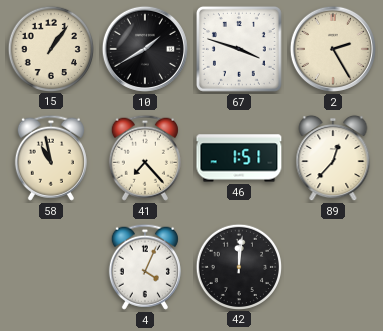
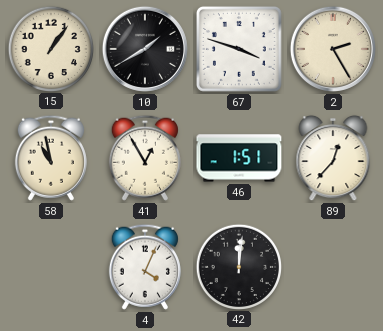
41: 7:23 -> 12:55 (145, 158)
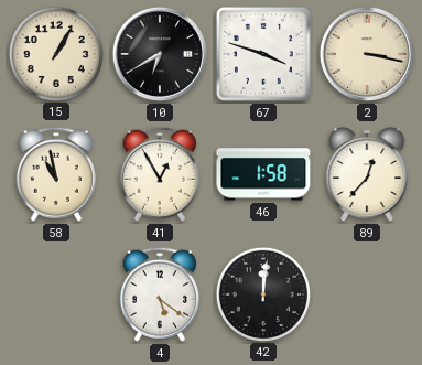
15: 1:06 -> 1:05 (55, 53)
10: 1:40 -> 6:40 (160, 54)
2: 2:25 -> 3:17 (367, 54)
46: 1:51 -> 1:58 (263, 174)
4: 4:04 -> 5:21 (160, 294)
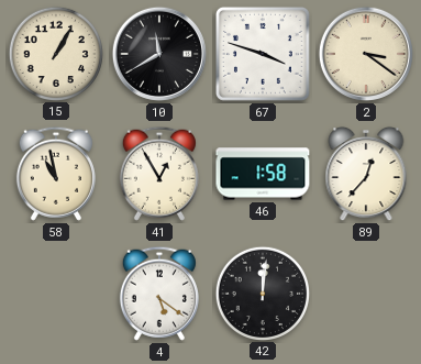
10: 6:40 -> 11:40 (159, 54)
2: 3:17 -> 3:21 (366, 54)
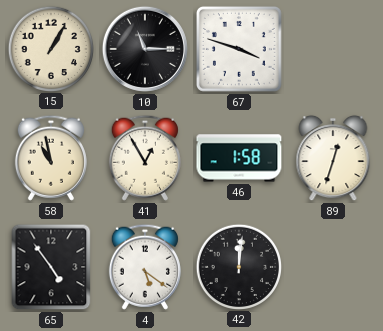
10: 11:40 -> 11:15 (145, 49)
2: 3:21 -> none (366, 54)
89: 12:37 -> 12:33 (333, 158)
65: none -> 4:54 (51, 267)
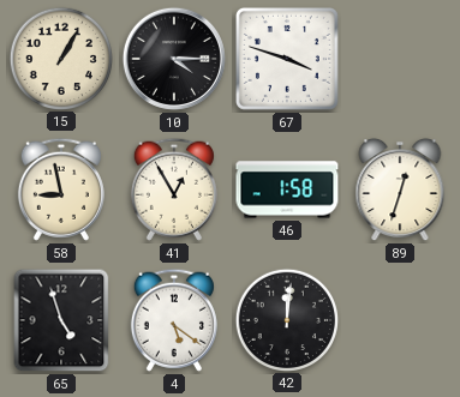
10: 11:15 -> 4:15 (174, 59)
58: 10:58 -> 8:58 (61, 190)
65: 4:54 -> 4:57 (61, 320)
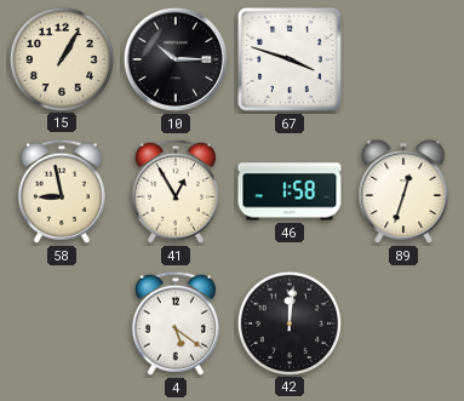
10: 4:15 -> 10:15 (176, 59)
65: 4:57 -> none (61, 320)
